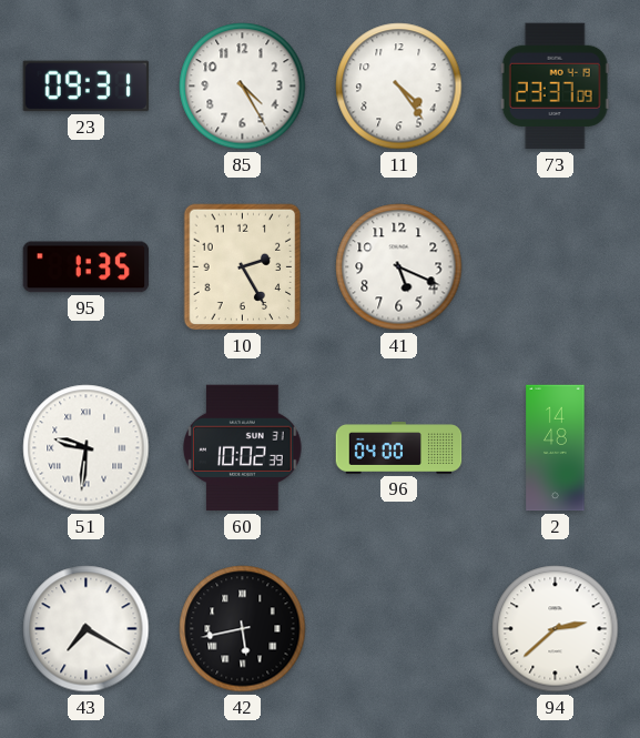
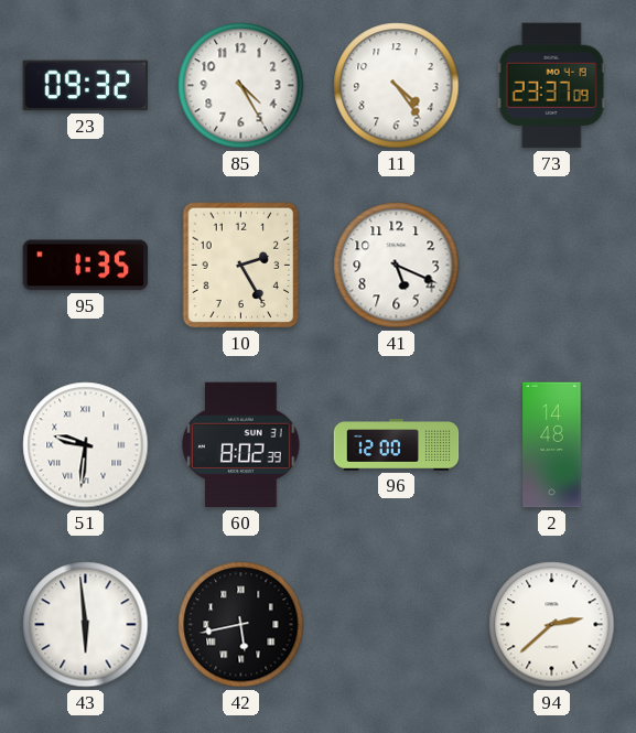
23: 09:31 -> 09:32 (86, 86)
60: 10:02 -> 8:02 (241, 445)
96: 04:00 -> 12:00 (397, 445)
43: 7:20 -> 5:59 (86, 625)
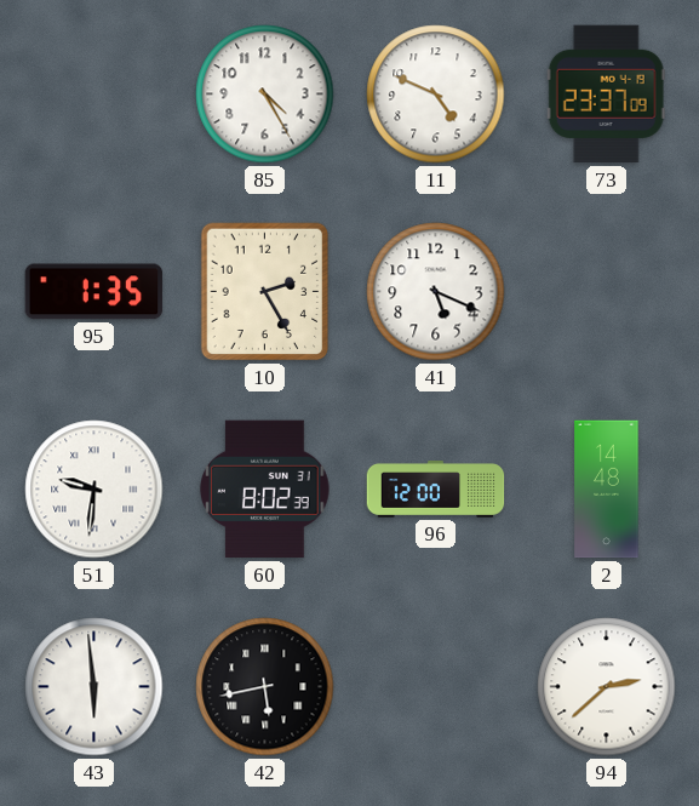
23: 09:32 -> none (86, 86)
11: 4:24 -> 4:49 (436, 95)
